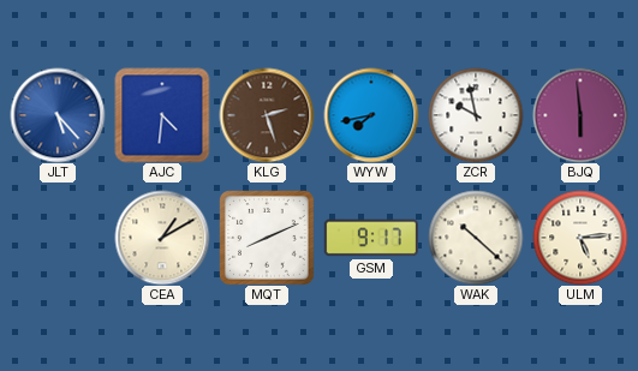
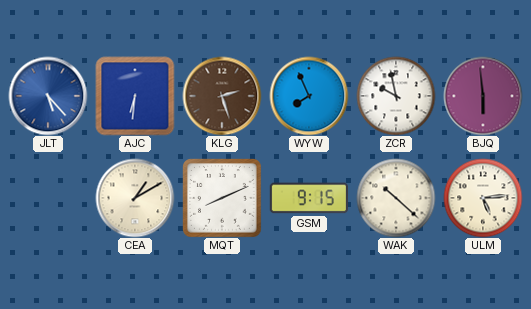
AJC: 4:31 -> 6:31 (135, 96)
WYW: 7:43 -> 7:56 (309, 96)
GSM: 9:17 -> 9:15 (308, 198)
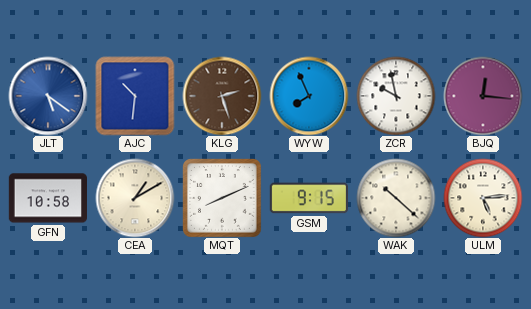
JLT: 5:23 -> 5:21 (48, 96)
AJC: 6:31 -> 10:31 (135, 96)
BJQ: 5:59 -> 12:16 (483, 96)
GFN: none -> 10:58 (47, 198)
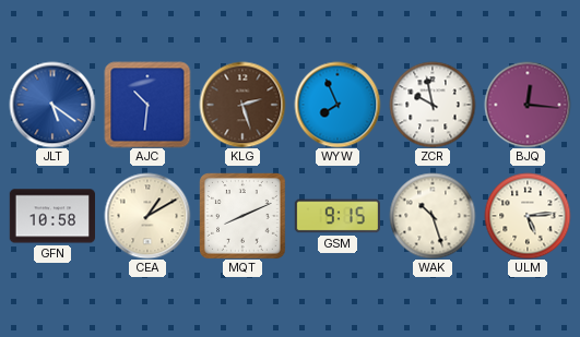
WAK: 10:22 -> 10:27 (433, 216)
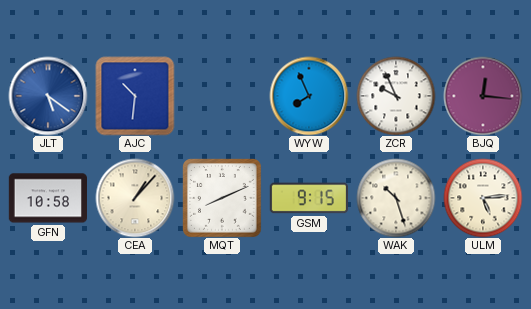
KLG: 2:27 -> none (242, 105)
ZCR: 9:58 -> 9:56 (396, 96)
CEA: 1:10 -> 1:07 (135, 198)
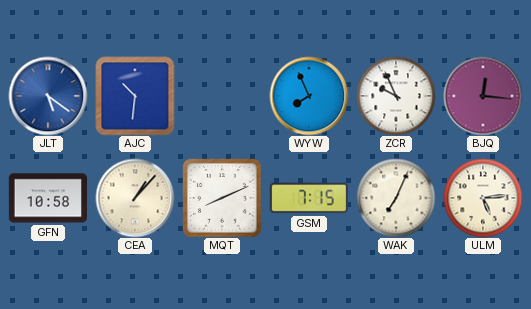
GSM: 9:15 -> 7:15 (308, 198)
WAK: 10:27 -> 7:04 (396, 198)
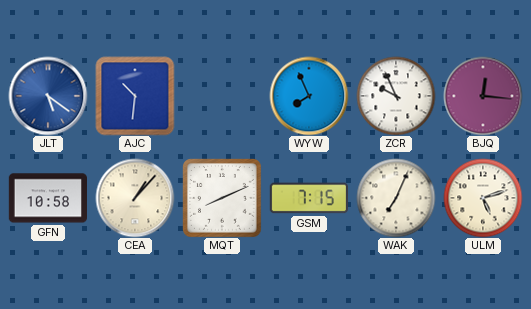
ULM: 5:14 -> 5:12 (483, 198)
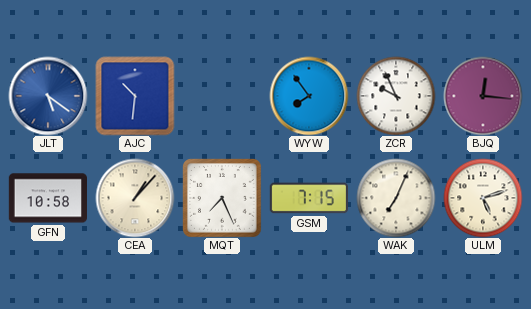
WYW: 7:56 -> 7:54 (309, 96)
MQT: 8:11 -> 7:26 (222, 198)
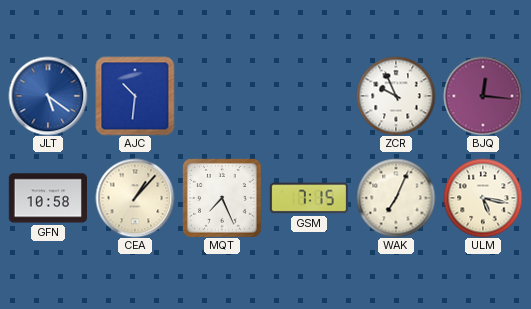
WYW: 7:54 -> none (309, 96)
ULM: 5:12 -> 5:17 (483, 198)
